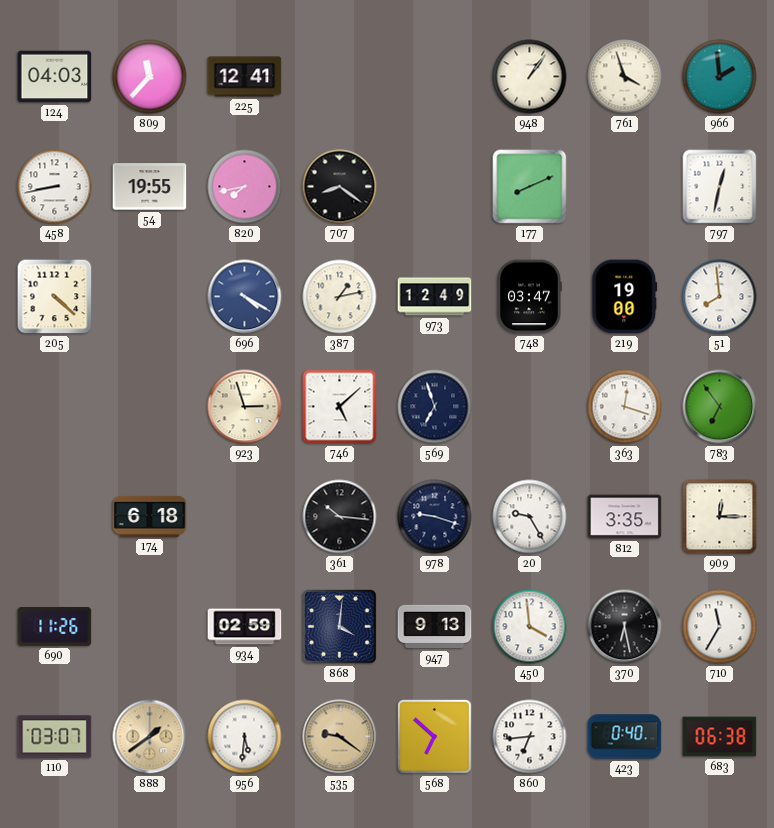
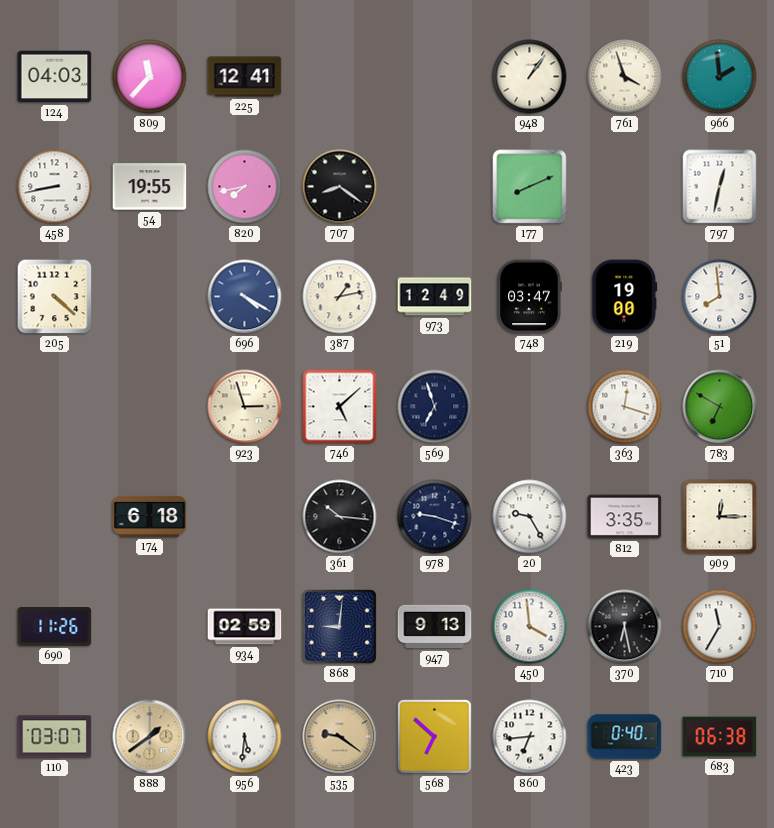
783: 6:54 -> 6:50 (720, 407)
868: 4:01 -> 9:01 (340, 627)
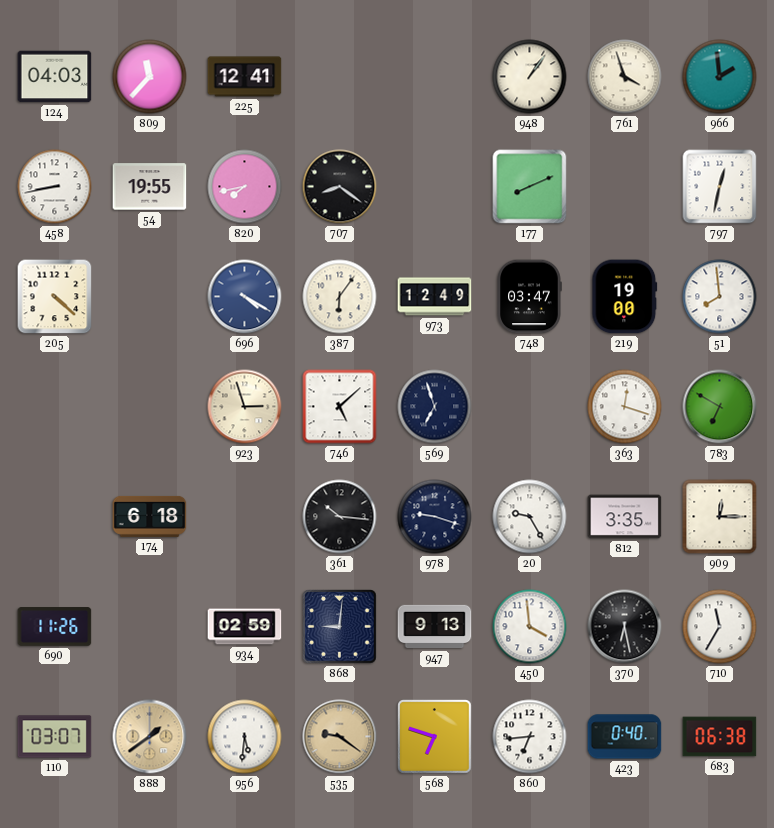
387: 1:13 -> 6:06 (340, 297)
568: 6:52 -> 6:48 (435, 737)
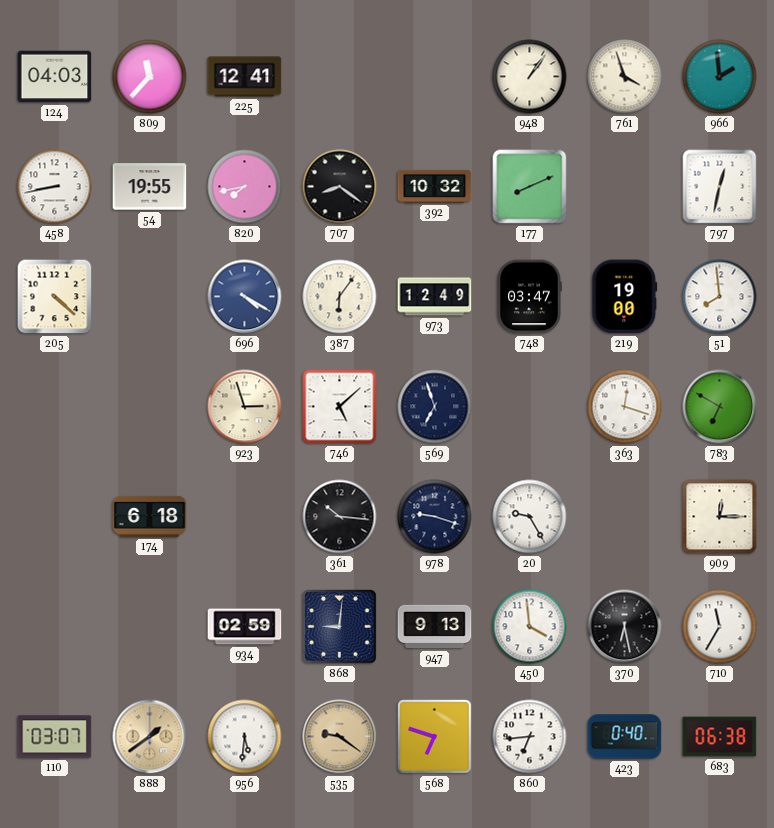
392: none -> 10:32 (435, 186)
812: 3:35 -> none (625, 517)
690: 11:26 -> none (55, 627)
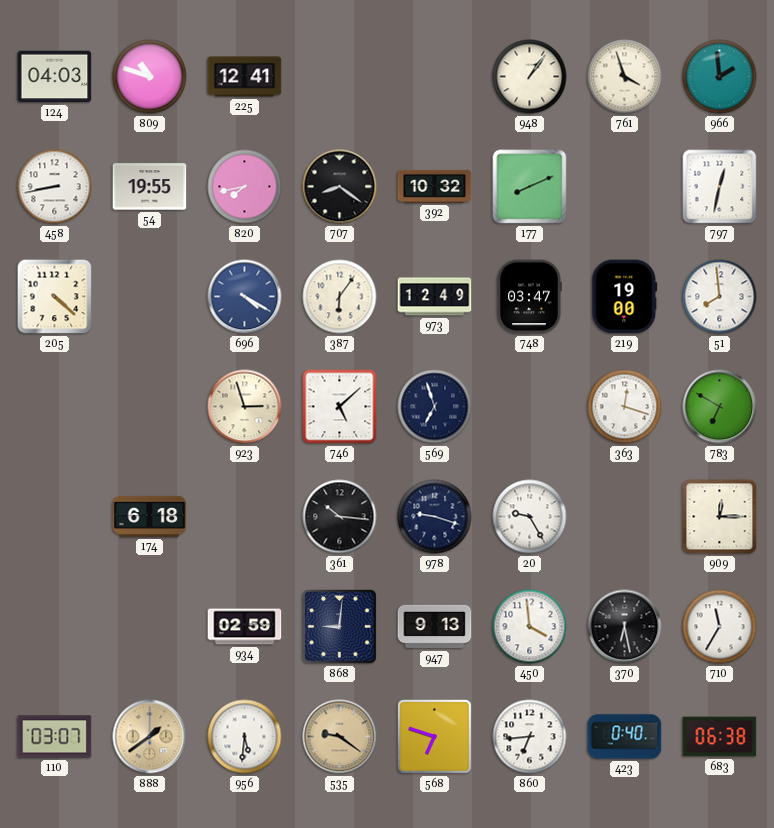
809: 11:37 -> 10:48 (150, 77)
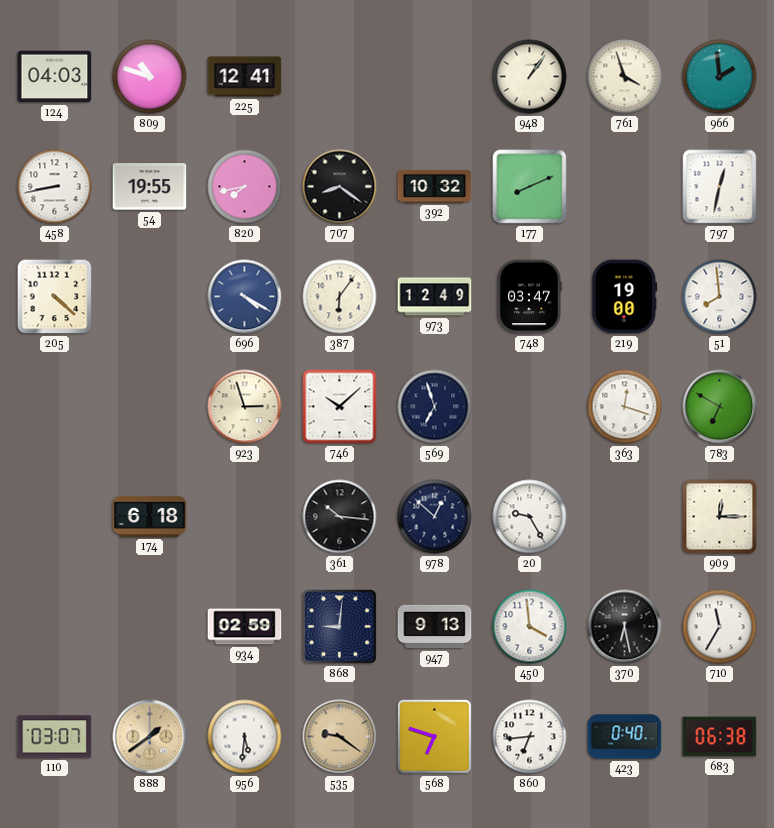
746: 5:08 -> 10:08 (340, 407)
978: 9:18 -> 12:52 (435, 517)
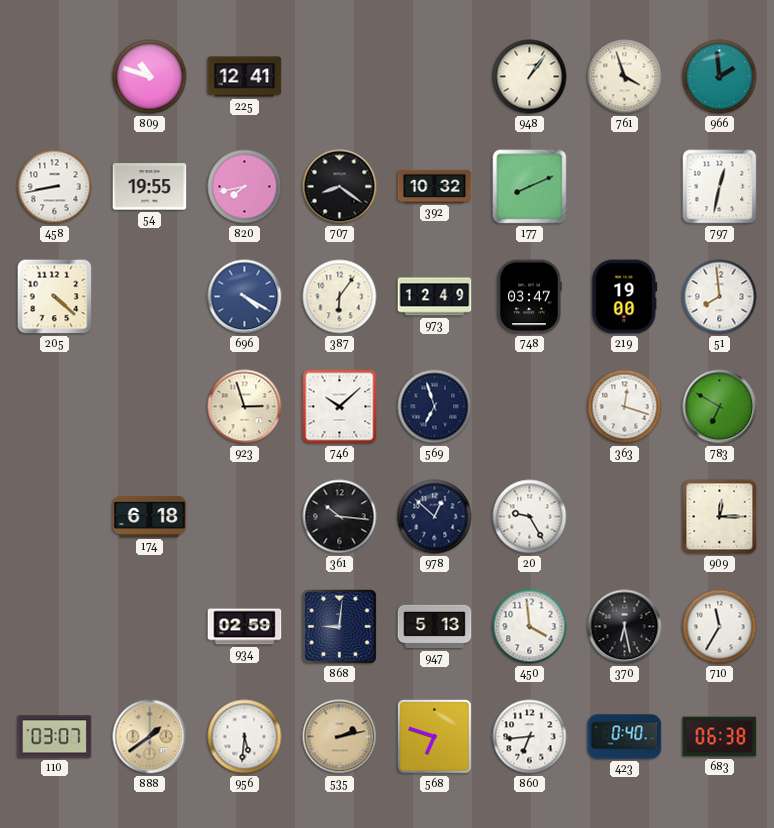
124: 04:03 -> none (55, 77)
947: 9:13 -> 5:13 (435, 627)
535: 9:21 -> 2:13 (340, 737)
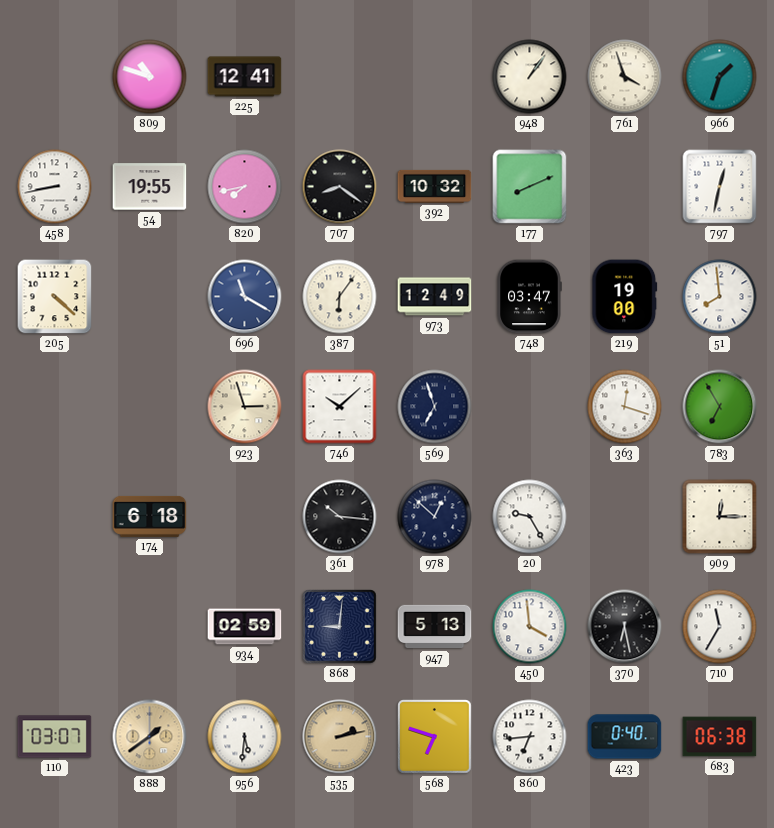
966: 1:59 -> 1:33 (720, 77)
696: 4:20 -> 11:20 (245, 297)
783: 6:50 -> 6:55 (720, 407)
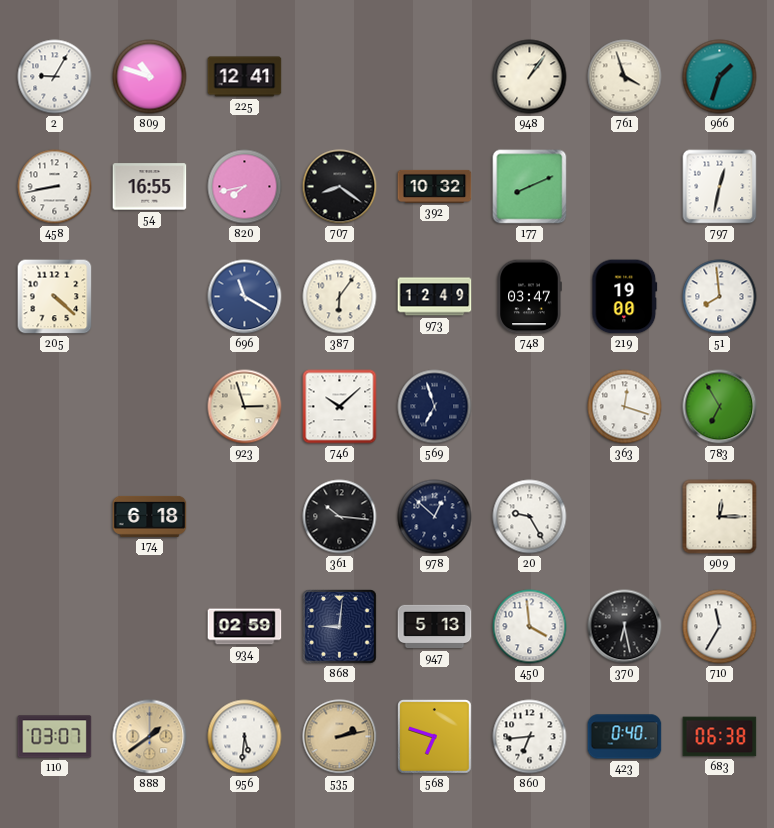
2: none -> 9:05 (55, 77)
54: 19:55 -> 16:55 (150, 187)
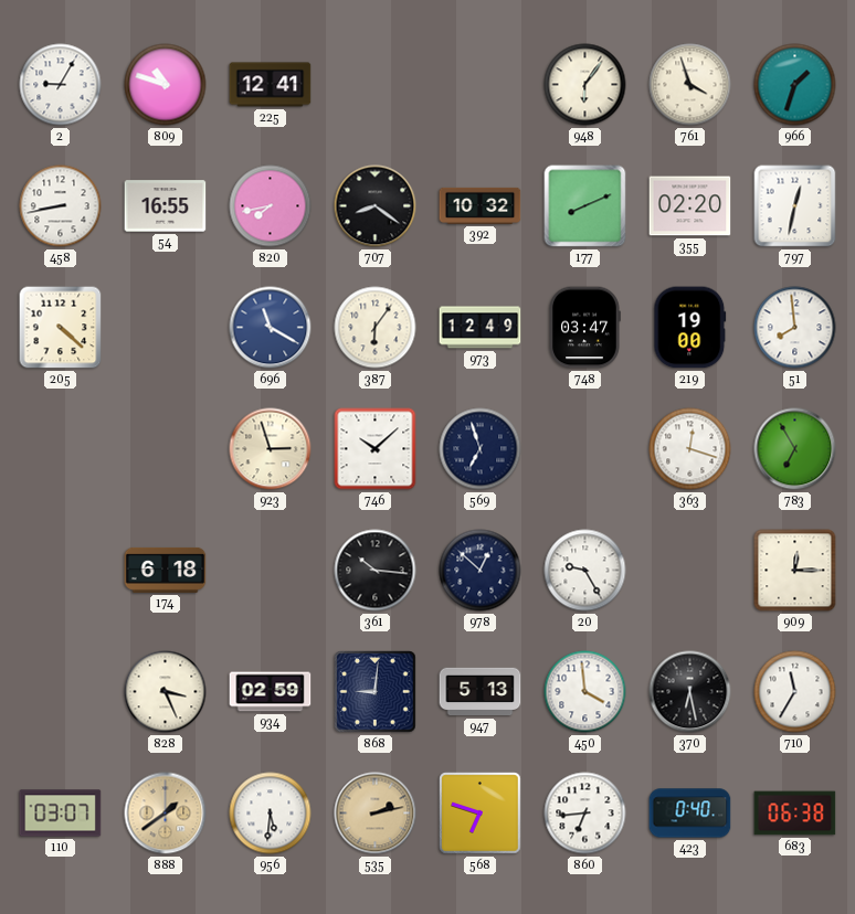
948: 1:06 -> 6:06 (585, 85)
355: none -> 02:20 (690, 206)
828: none -> 3:26 (166, 692)
